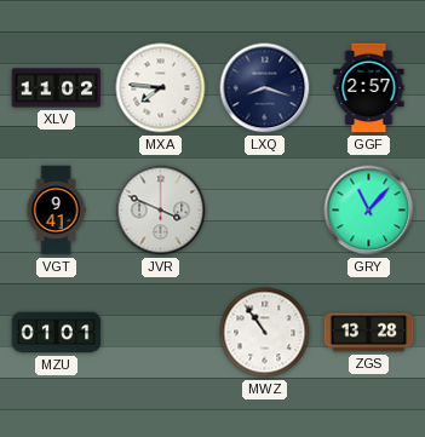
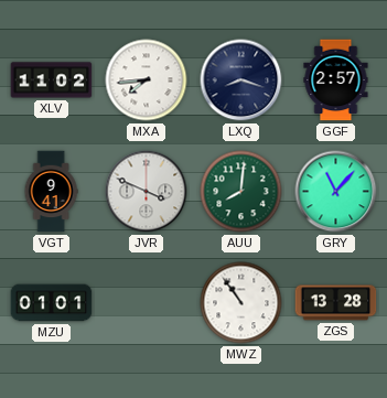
MXA: 7:46 -> 7:44 (147, 80)
AUU: none -> 8:01 (241, 192)
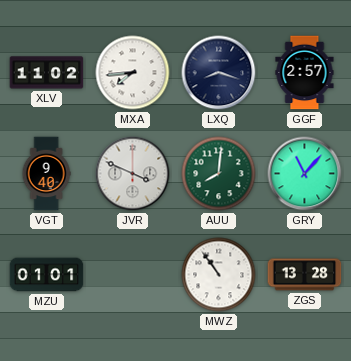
VGT: 9:41 -> 9:40 (46, 174)
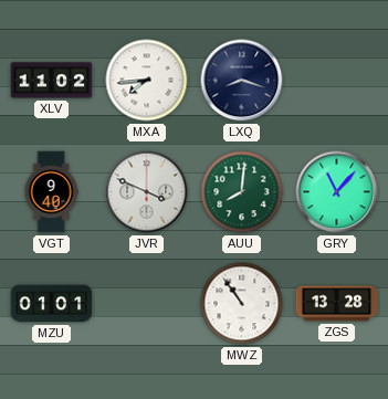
GGF: 2:57 -> none (305, 73)
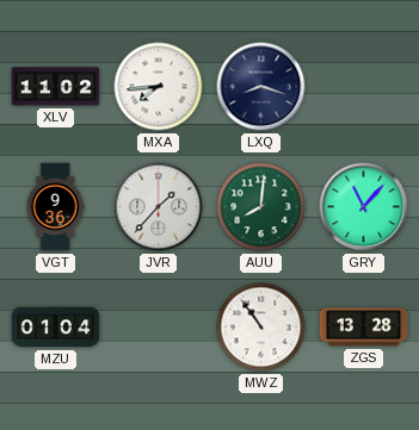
VGT: 9:40 -> 9:36 (55, 207)
JVR: 3:49 -> 1:37 (159, 207)
MZU: 01:01 -> 01:04 (56, 328)
